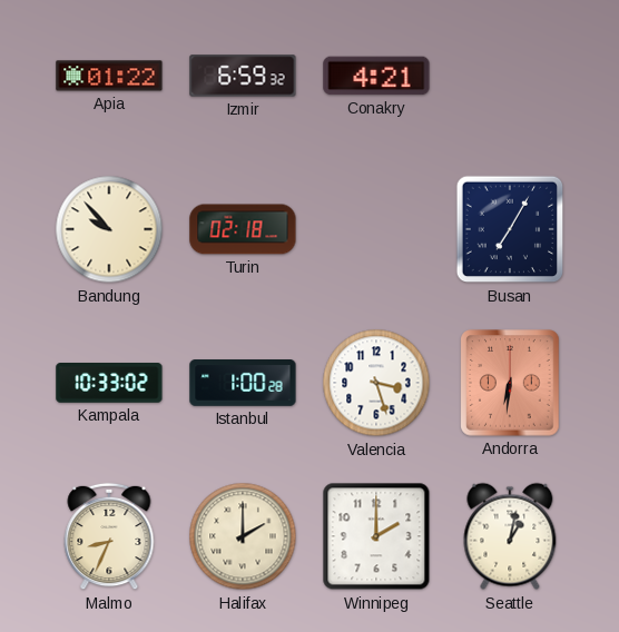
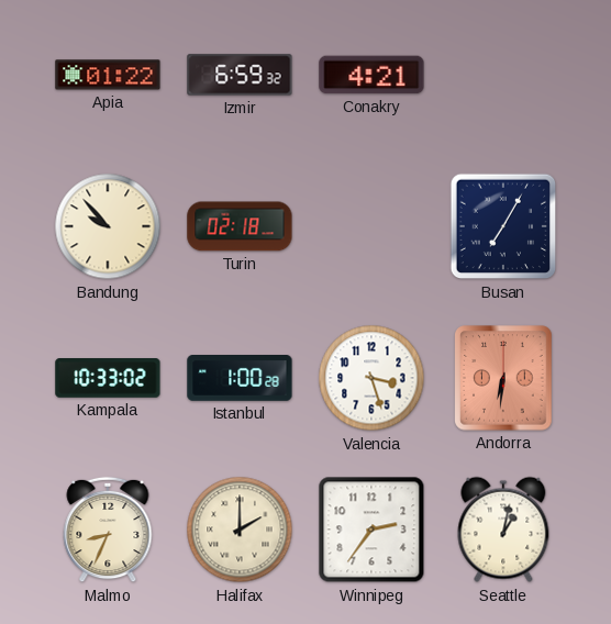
Winnipeg: 2:00 -> 2:36 (371, 530)
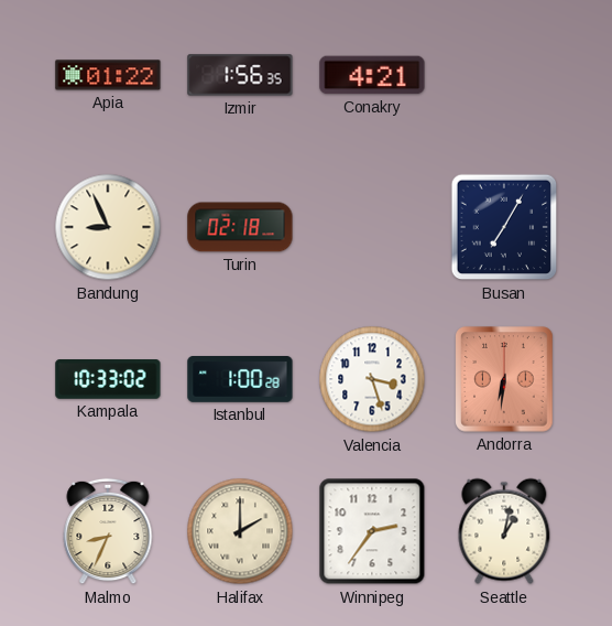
Izmir: 6:59 -> 1:56 (240, 75)
Bandung: 9:53 -> 8:56 (108, 227)
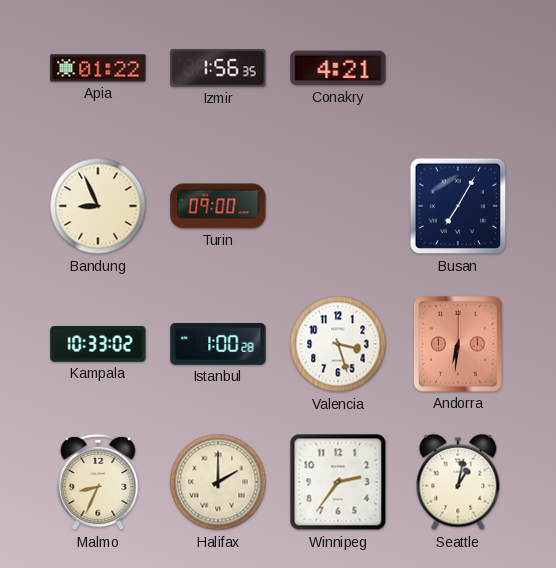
Turin: 02:18 -> 09:00 (218, 206)
